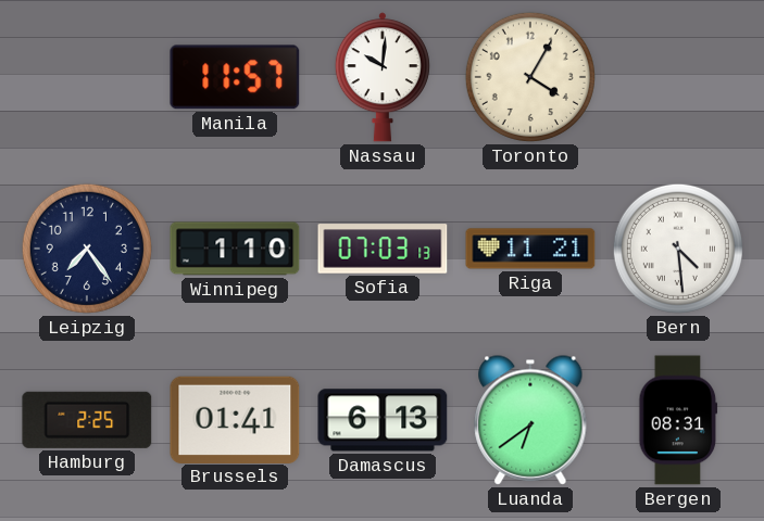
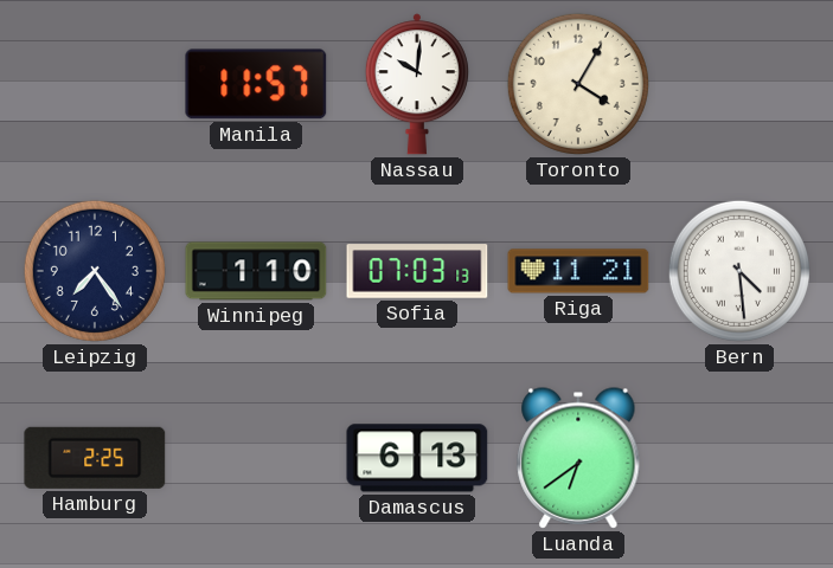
Brussels: 01:41 -> none (235, 419)
Bergen: 08:31 -> none (678, 420)
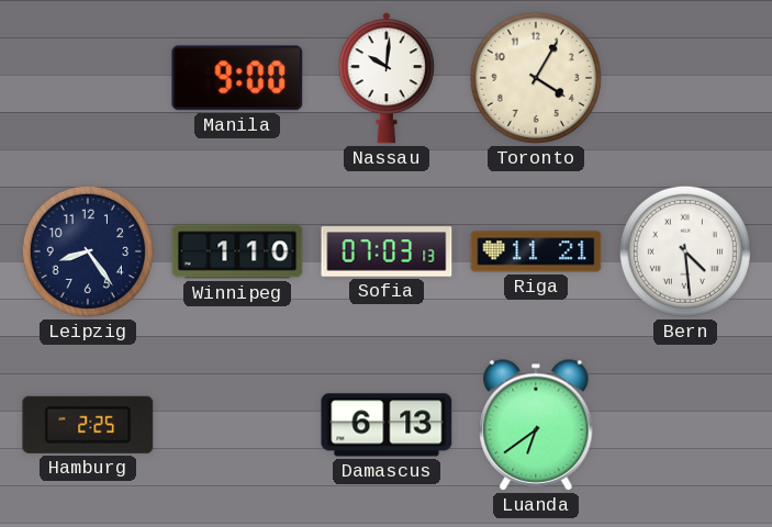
Manila: 11:57 -> 9:00 (237, 78)
Leipzig: 7:24 -> 8:24 (88, 251)
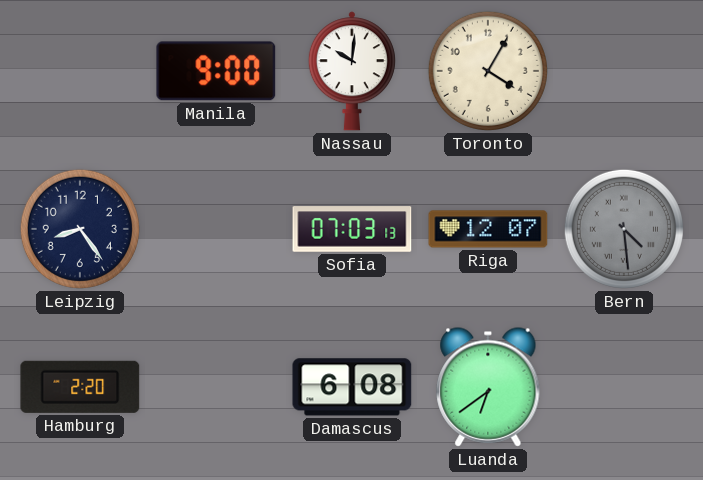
Winnipeg: 1:10 -> none (237, 251)
Riga: 11:21 -> 12:07 (488, 229)
Bern dial: white -> grey (624, 229)
Hamburg: 2:25 -> 2:20 (80, 387)
Damascus: 6:13 -> 6:08 (352, 387)
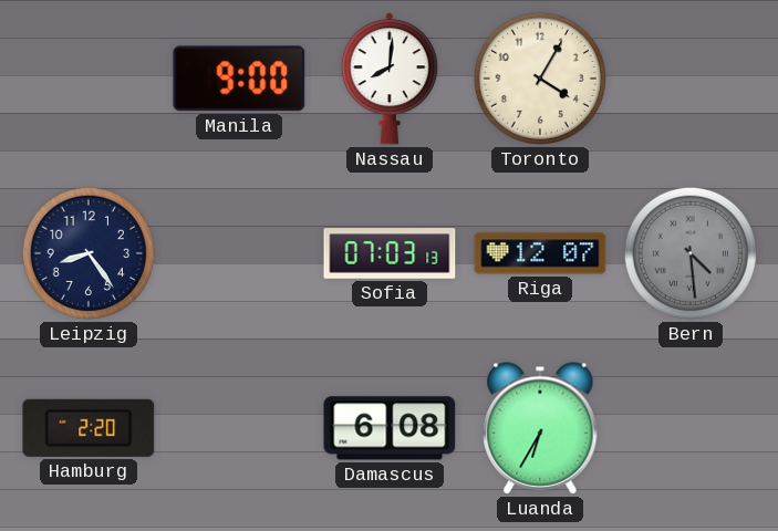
Nassau: 10:01 -> 8:01 (390, 79)
Luanda: 6:39 -> 6:35 (540, 428)
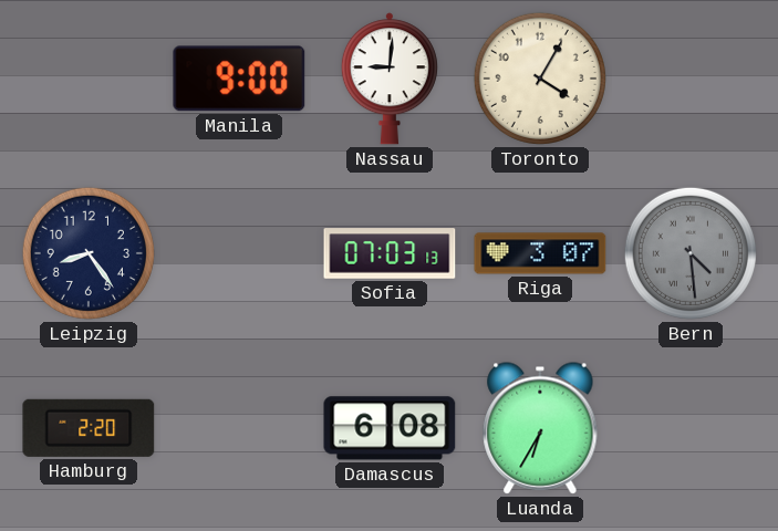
Nassau: 8:01 -> 9:01 (390, 79)
Riga: 12:07 -> 3:07 (540, 253)
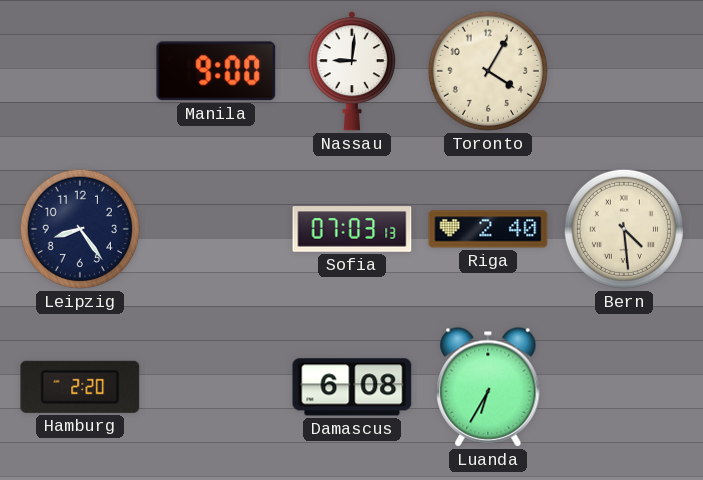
Riga: 3:07 -> 2:40 (488, 229)
Bern dial: grey -> cream (624, 229)
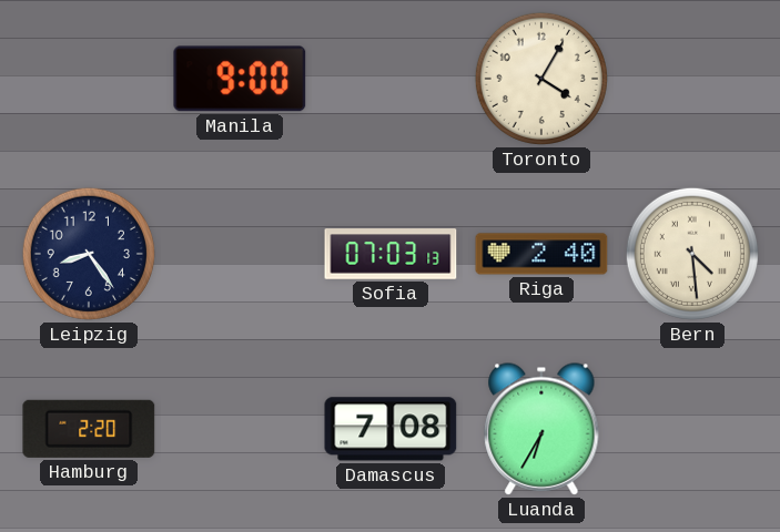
Nassau: 9:01 -> none (352, 71)
Damascus: 6:08 -> 7:08 (391, 429)
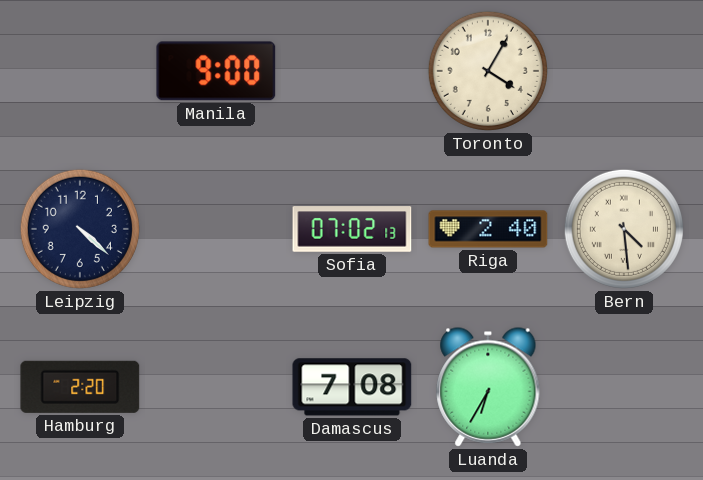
Leipzig: 8:24 -> 4:22 (80, 229)
Sofia: 07:03 -> 07:02 (352, 229)
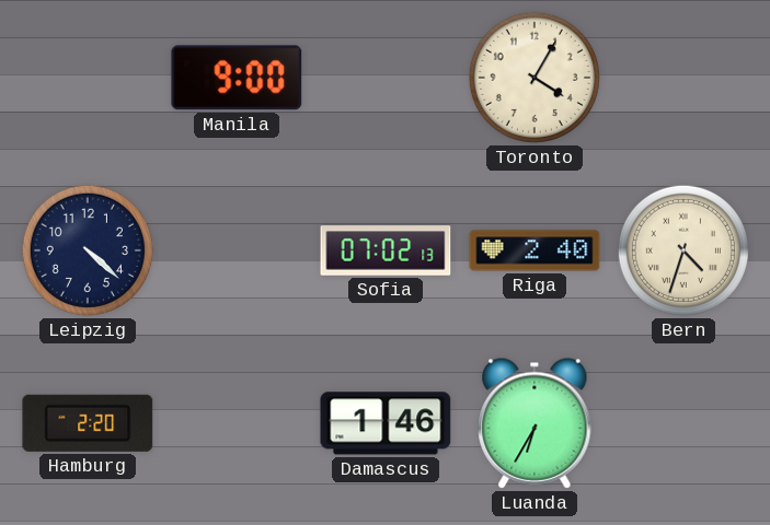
Bern: 4:29 -> 4:33 (683, 250)
Damascus: 7:08 -> 1:46 (386, 423)
